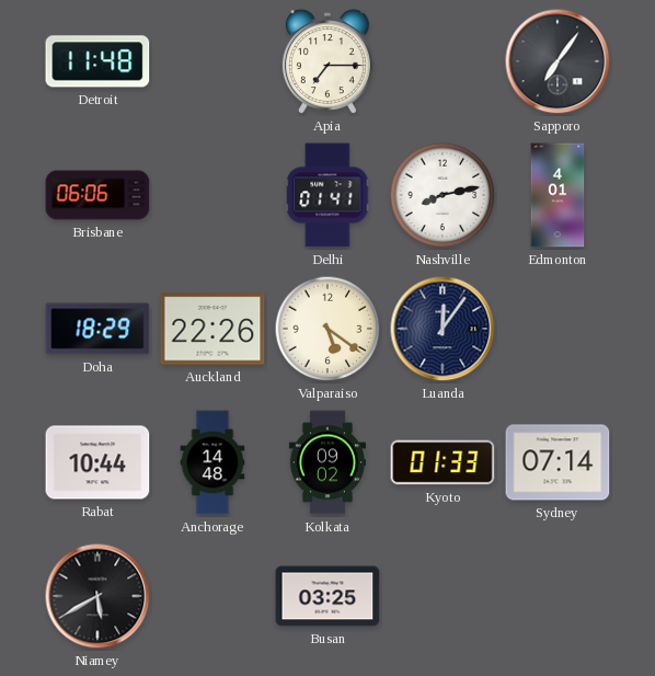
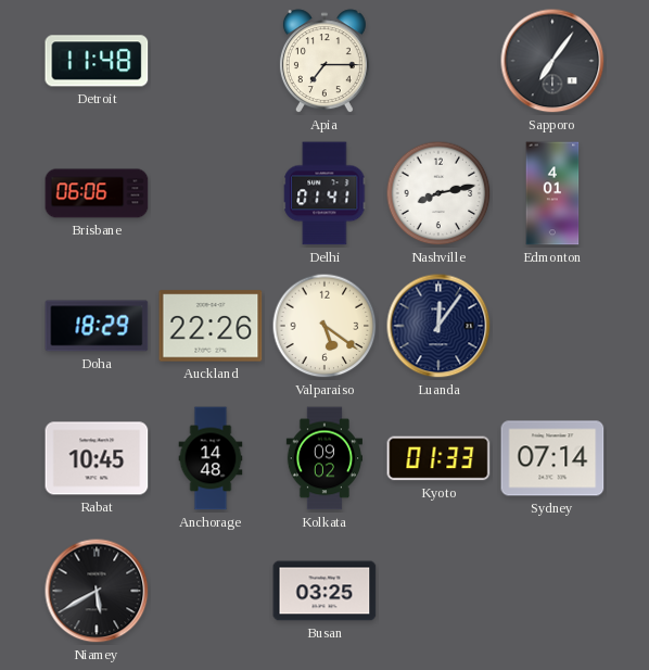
Rabat: 10:44 -> 10:45 (97, 458)
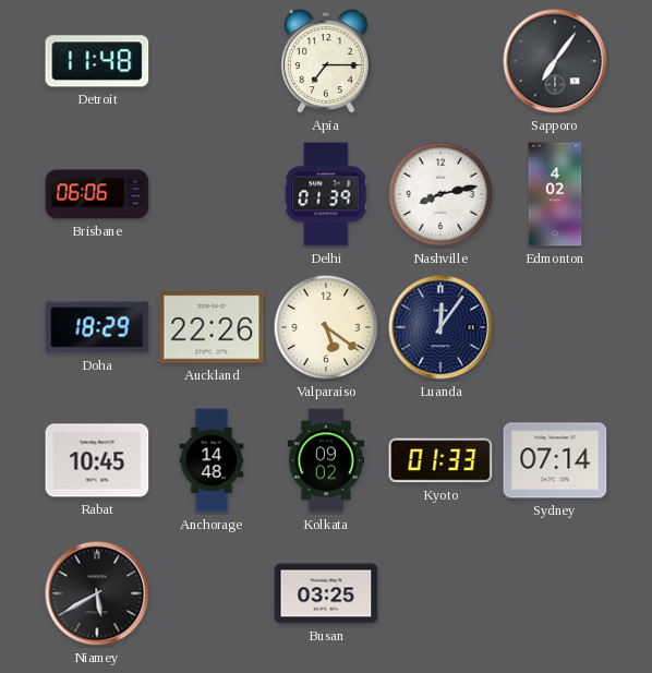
Delhi: 01:41 -> 01:39 (326, 194)
Edmonton: 4:01 -> 4:02 (555, 194)
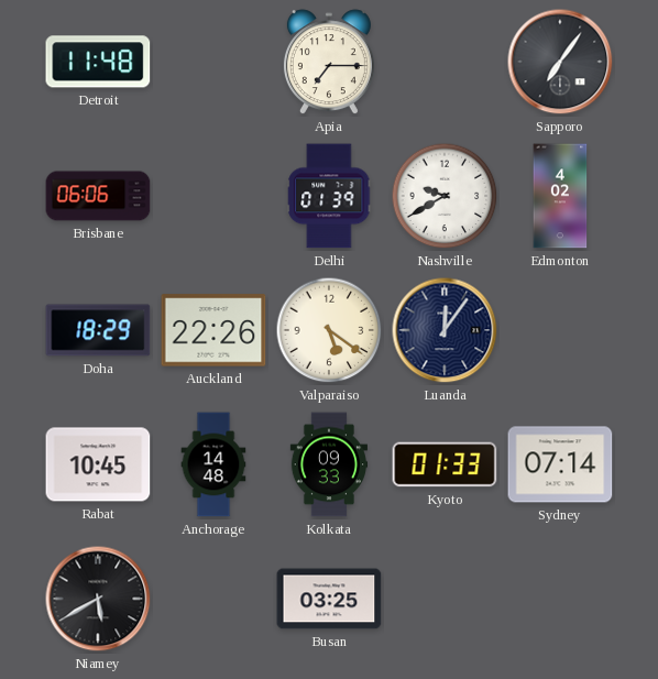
Nashville: 8:13 -> 9:40 (445, 196)
Kolkata: 09:02 -> 09:33 (329, 464)
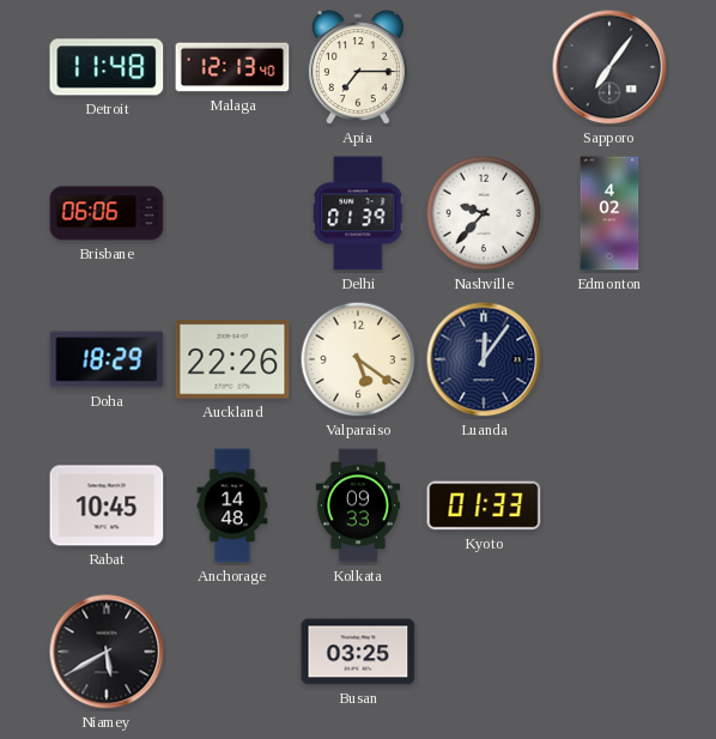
Malaga: none -> 12:13 (232, 67)
Nashville: 9:40 -> 9:37 (484, 213)
Sydney: 07:14 -> none (560, 464)
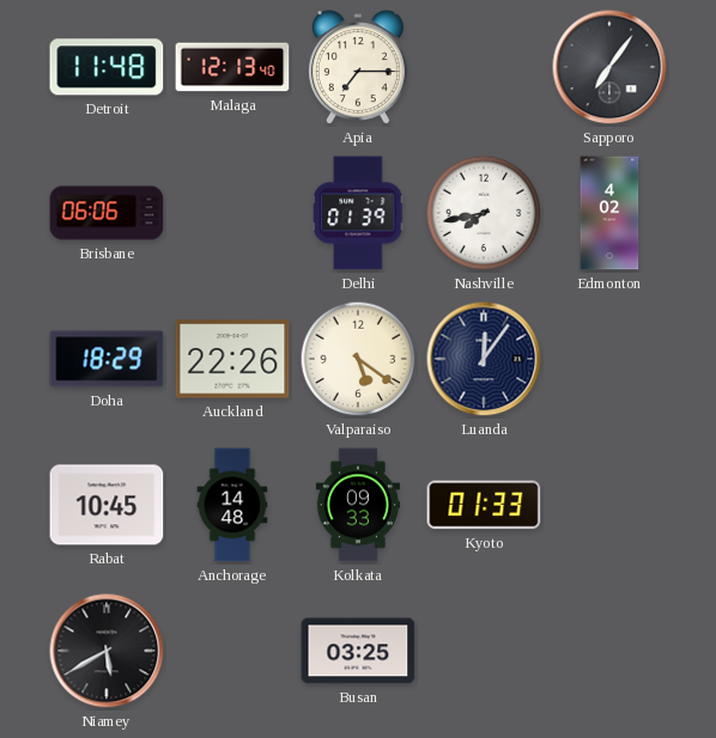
Nashville: 9:37 -> 7:43 (484, 213)
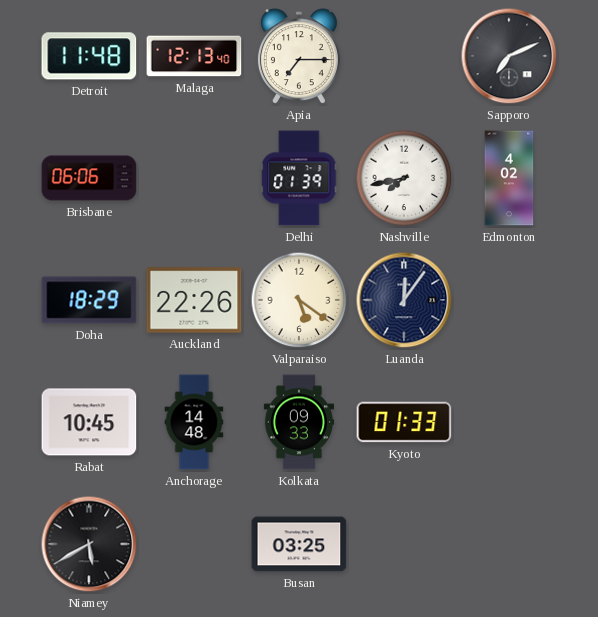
Sapporo: 7:06 -> 7:11 (509, 56)
